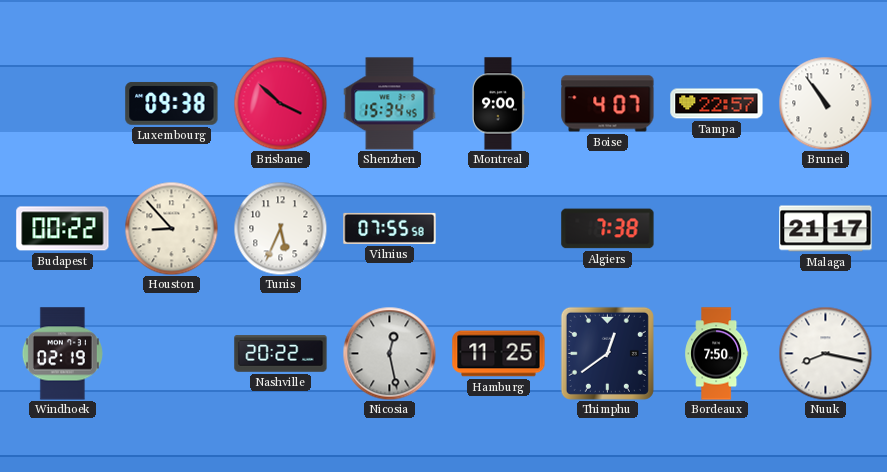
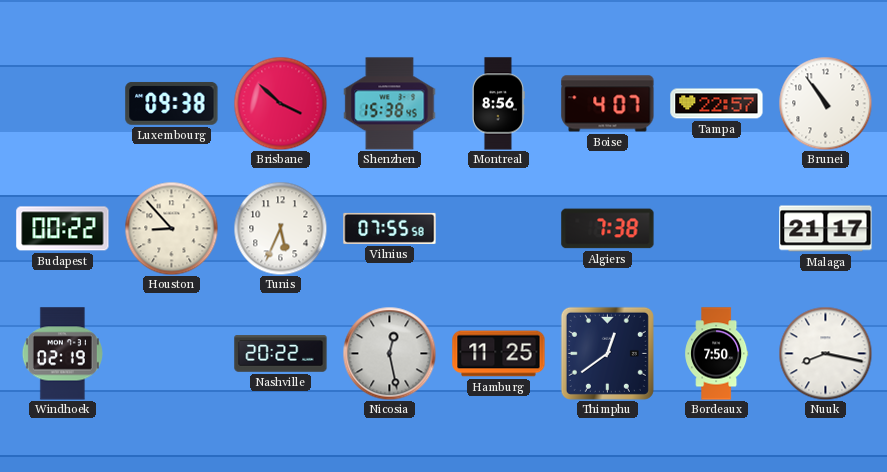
Shenzhen: 15:34 -> 15:38 (390, 104)
Montreal: 9:00 -> 8:56 (498, 104)
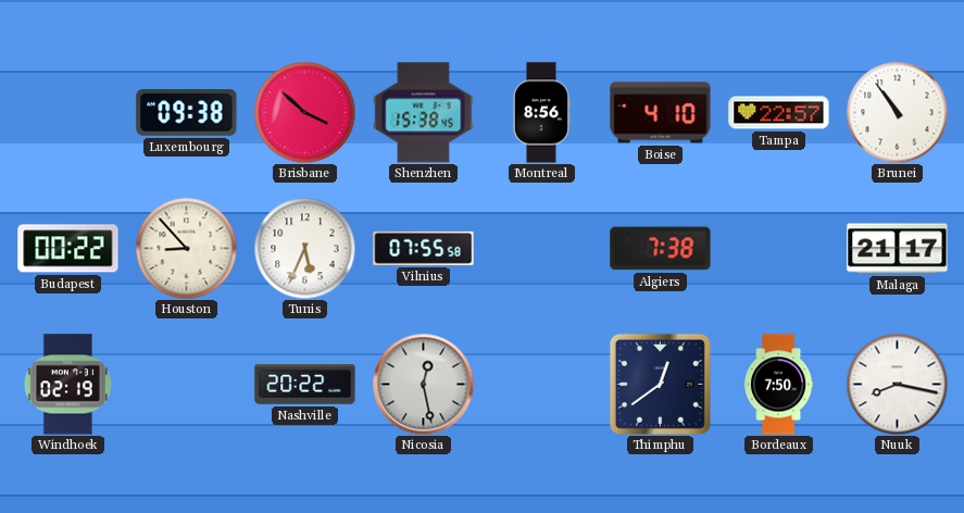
Boise: 4:07 -> 4:10 (661, 113)
Hamburg: 11:25 -> none (499, 354)
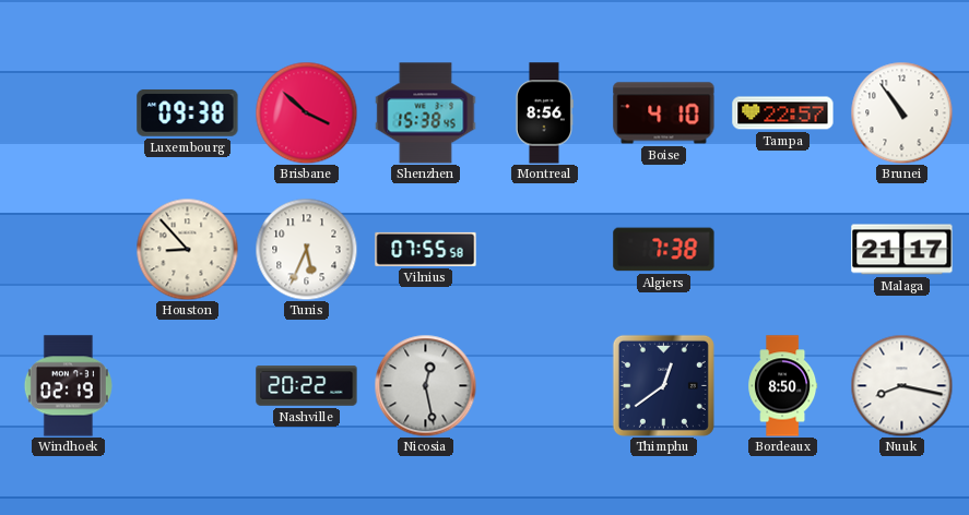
Budapest: 00:22 -> none (68, 249)
Bordeaux: 7:50 -> 8:50 (783, 386)
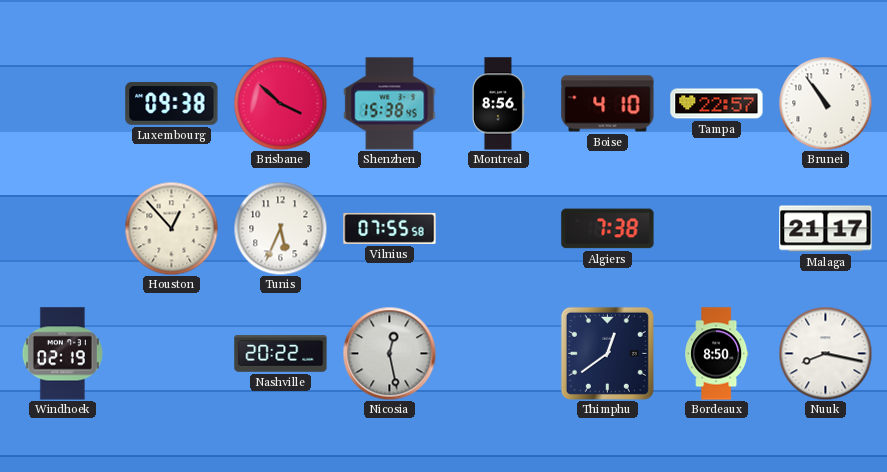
Houston: 8:53 -> 12:53 (171, 228)
